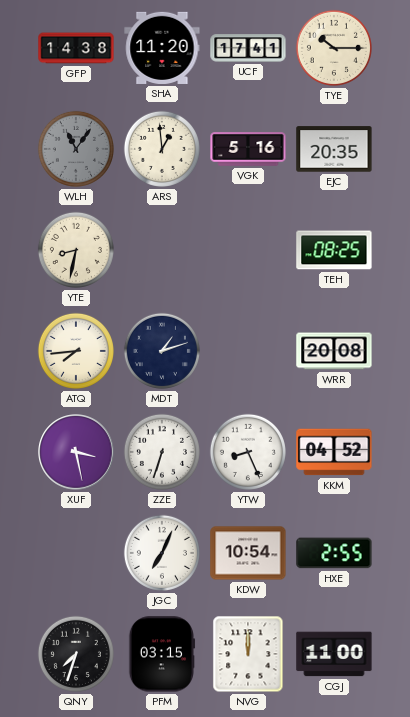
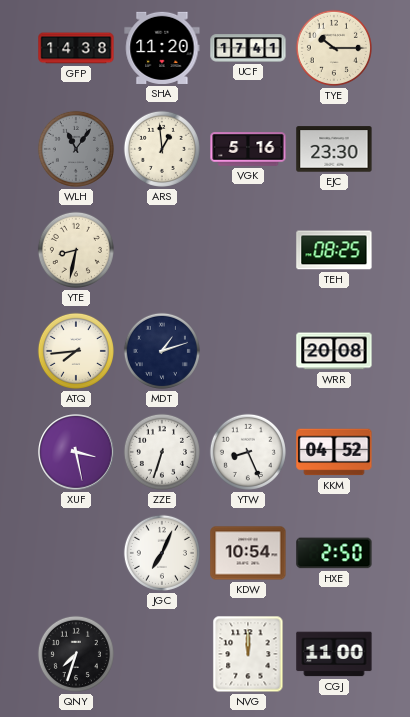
EJC: 20:35 -> 23:30 (334, 149)
HXE: 2:55 -> 2:50 (334, 553)
PFM: 03:15 -> none (162, 654)
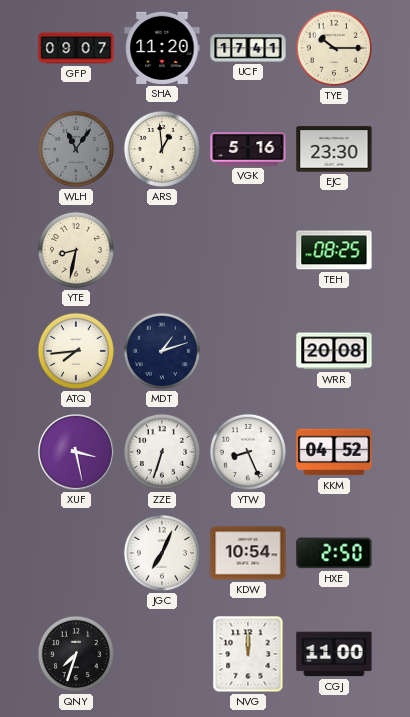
GFP: 14:38 -> 09:07 (76, 48)
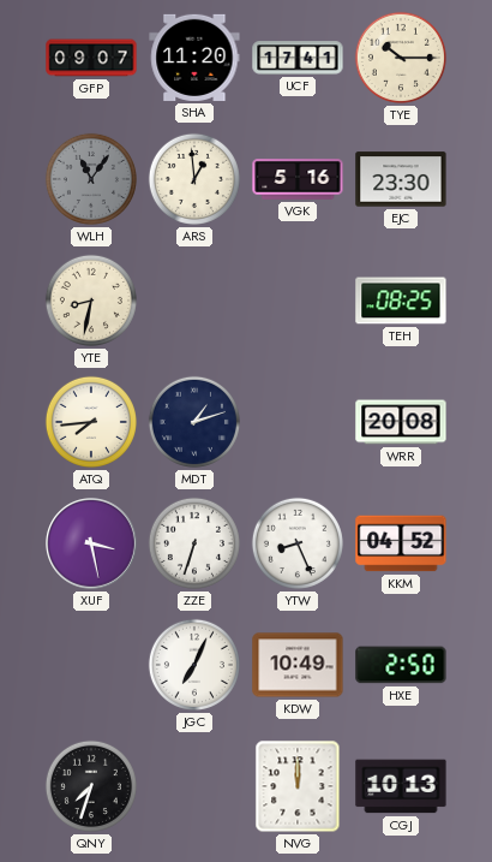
KDW: 10:54 -> 10:49 (298, 665)
CGJ: 11:00 -> 10:13 (401, 786)
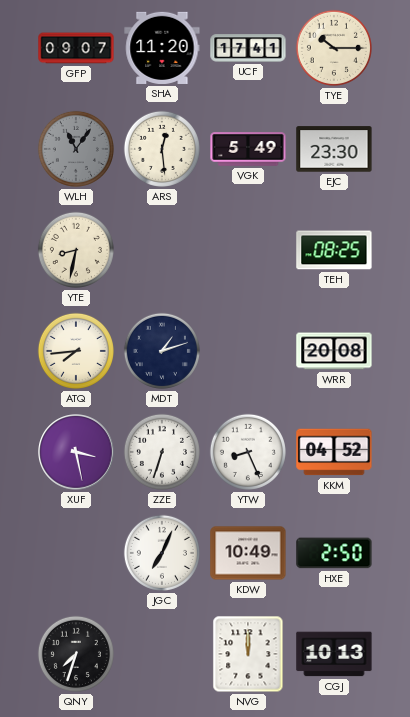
ARS: 12:59 -> 12:29 (162, 149)
VGK: 5:16 -> 5:49 (248, 149)
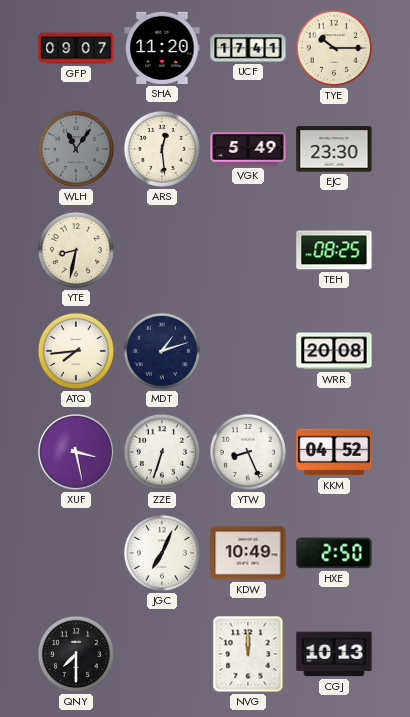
QNY: 7:33 -> 7:30 (76, 654)
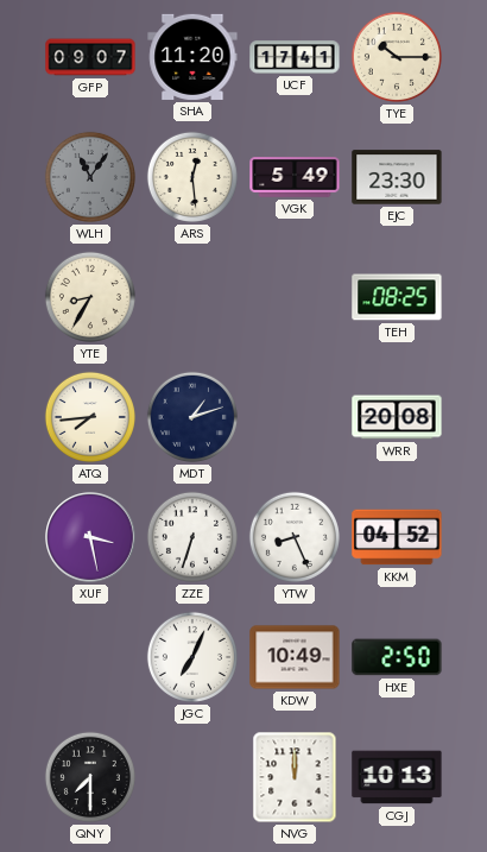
YTE: 8:32 -> 8:35 (90, 297)
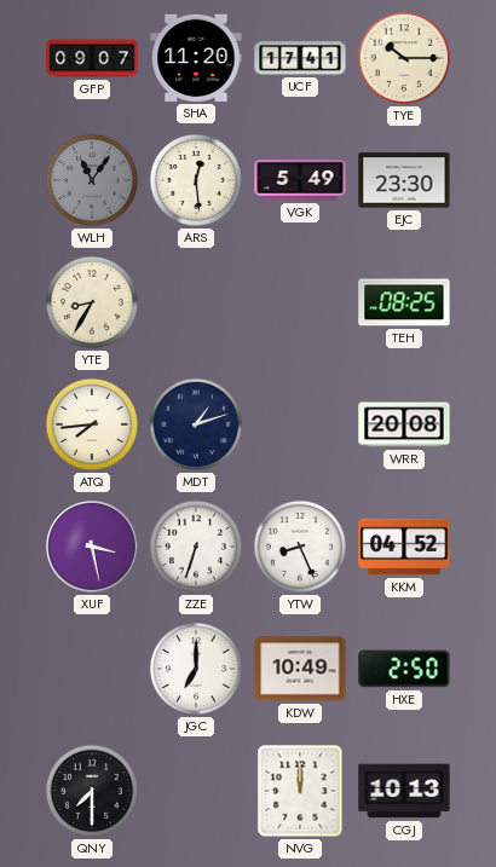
JGC: 7:04 -> 7:00 (196, 669)
